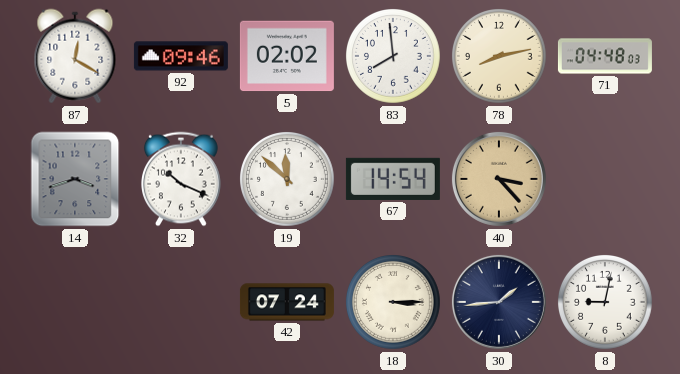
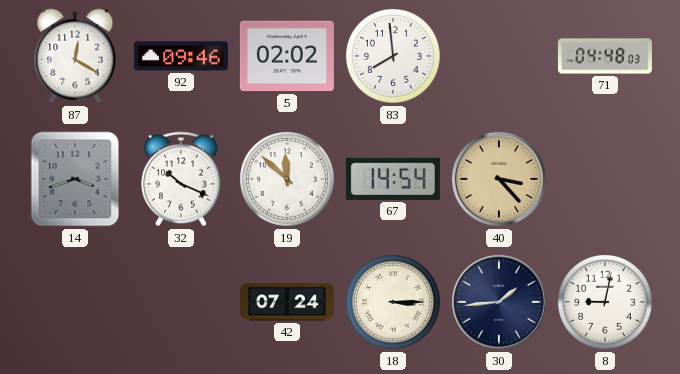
78: 8:13 -> none (500, 57)
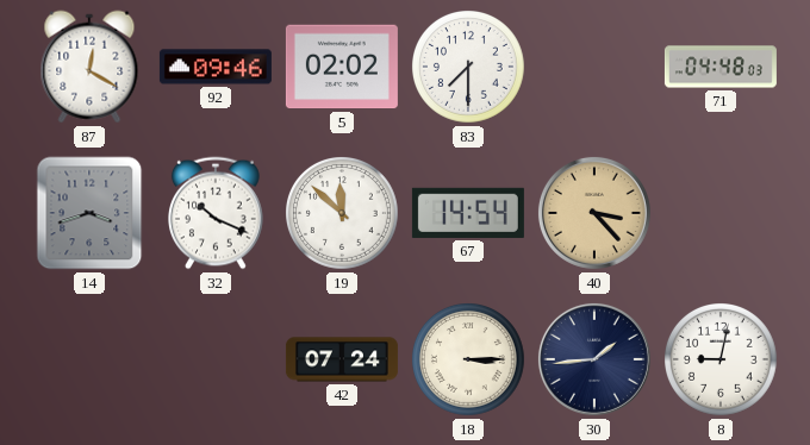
83: 7:59 -> 7:30 (469, 68)
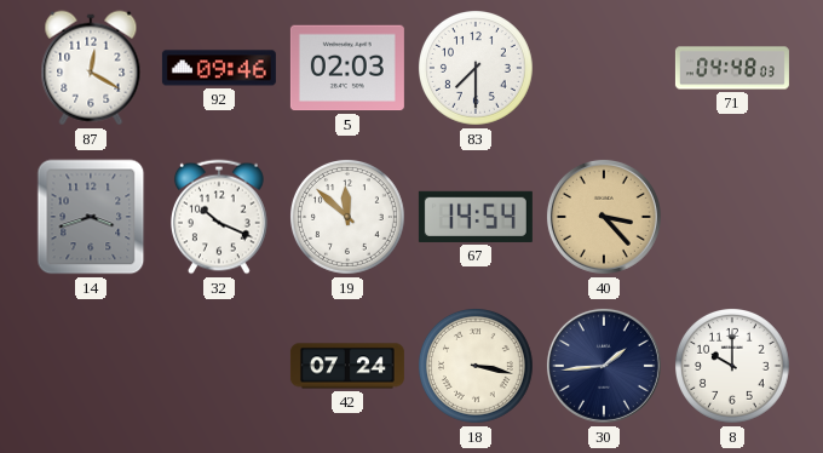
5: 02:02 -> 02:03 (347, 68)
18: 3:15 -> 3:17 (477, 367)
8: 9:02 -> 10:00 (733, 367)
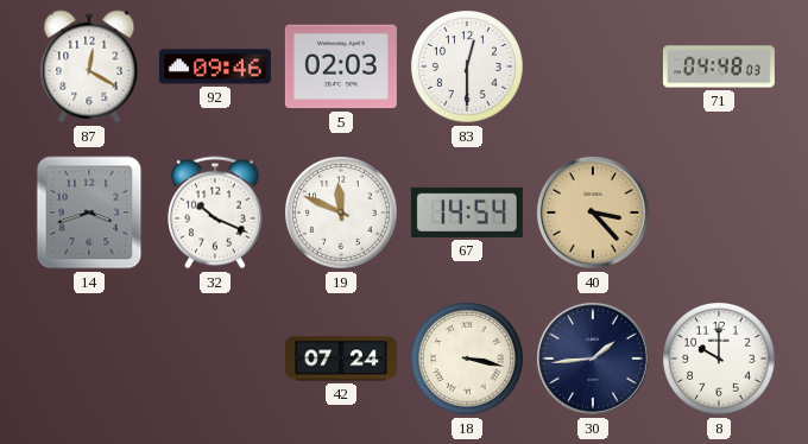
83: 7:30 -> 12:30 (468, 68)
19: 11:52 -> 11:49 (342, 214)
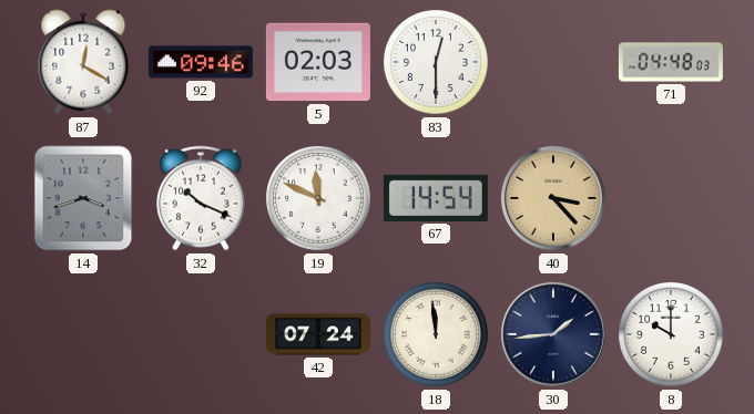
18: 3:17 -> 11:59 (437, 335)
